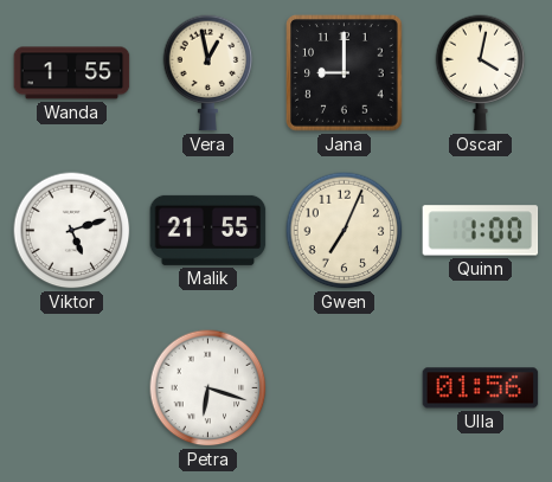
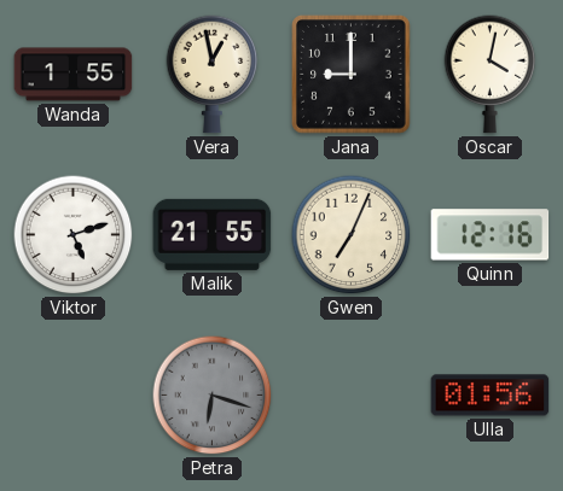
Quinn: 1:00 -> 12:16 (491, 235)
Petra dial: white -> grey (213, 396)
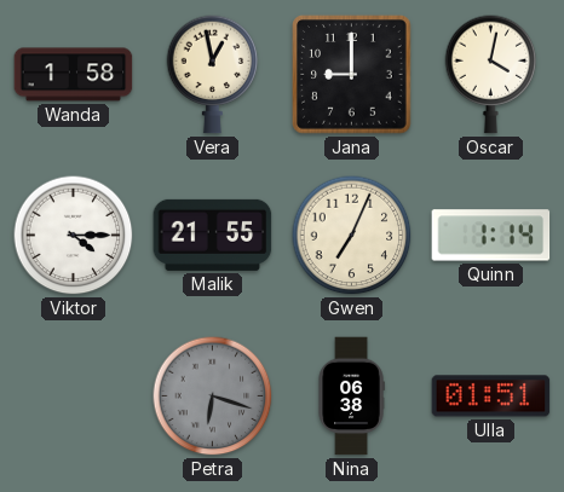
Wanda: 1:55 -> 1:58 (74, 75)
Viktor: 5:12 -> 4:15 (74, 236)
Quinn: 12:16 -> 1:14 (491, 236)
Nina: none -> 06:38 (351, 397)
Ulla: 01:56 -> 01:51 (491, 397)
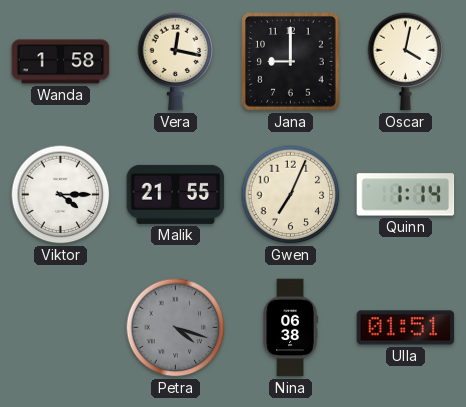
Vera: 12:58 -> 12:17 (176, 62)
Petra: 6:18 -> 4:18 (176, 328)
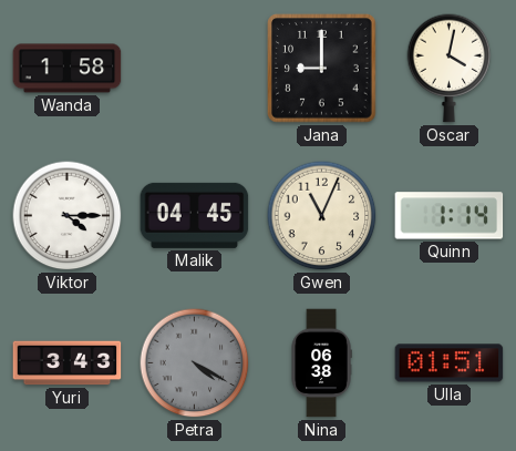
Vera: 12:17 -> none (176, 62)
Malik: 21:55 -> 04:45 (195, 215)
Gwen: 7:04 -> 11:04 (322, 216)
Yuri: none -> 3:43 (68, 363)
Petra: 4:18 -> 4:20 (195, 363)
